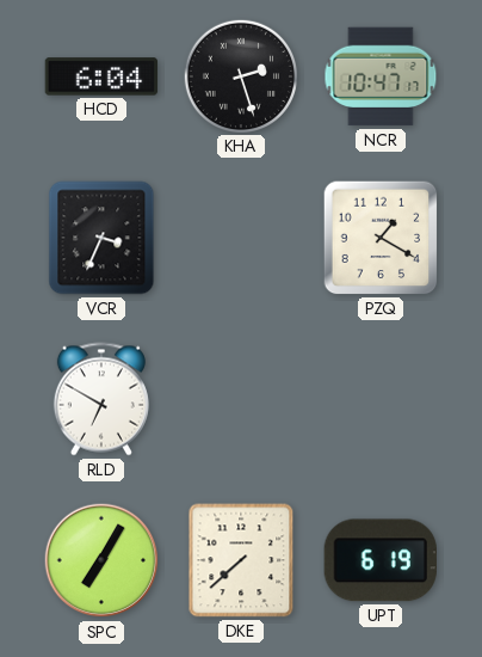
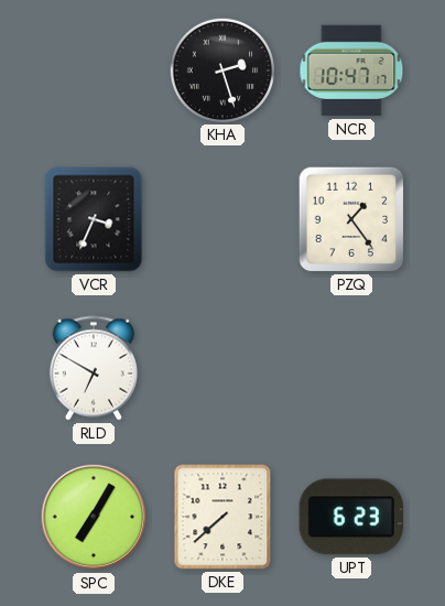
HCD: 6:04 -> none (101, 76)
PZQ: 1:20 -> 1:24 (351, 219)
UPT: 6:19 -> 6:23 (351, 517)
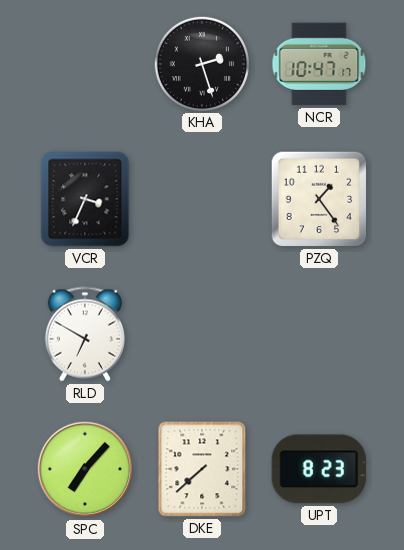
SPC: 7:05 -> 7:07 (85, 469)
UPT: 6:23 -> 8:23 (319, 469)
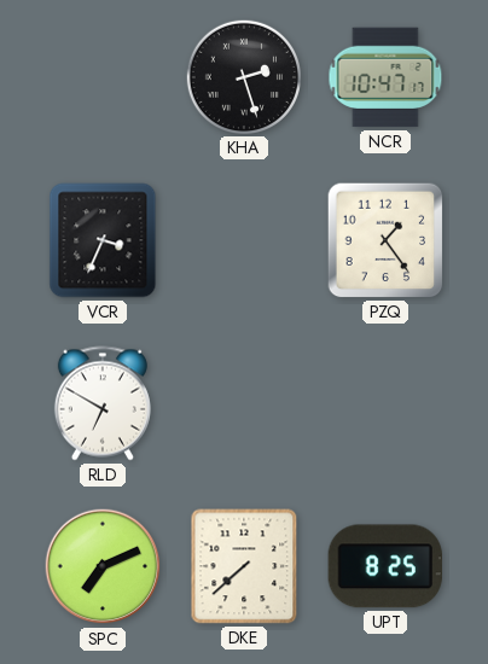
SPC: 7:07 -> 7:11 (103, 566)
UPT: 8:23 -> 8:25 (385, 566)
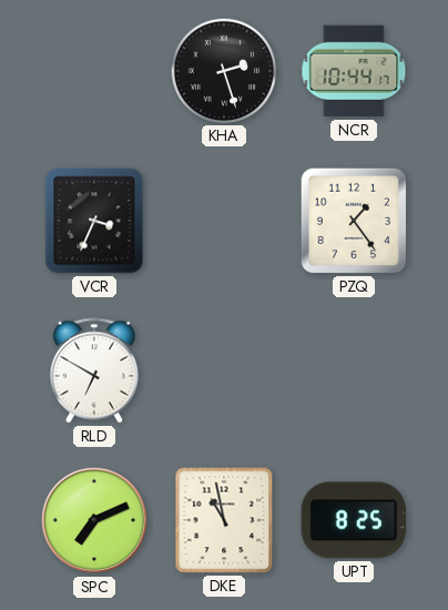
NCR: 10:47 -> 10:44 (354, 71)
DKE: 7:38 -> 10:58 (224, 520)
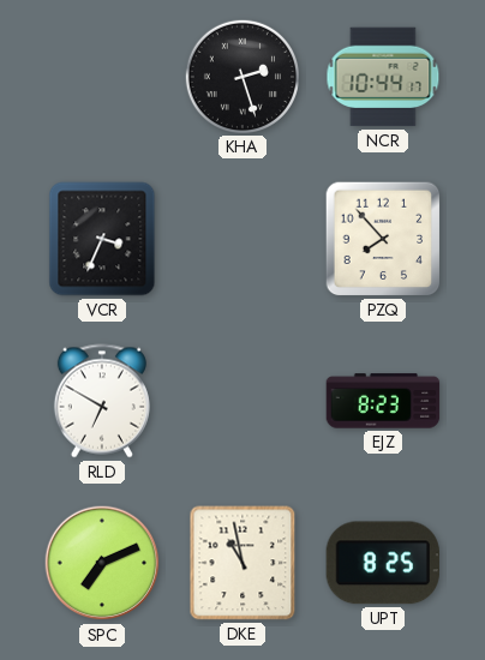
PZQ: 1:24 -> 7:53 (383, 239)
EJZ: none -> 8:23 (383, 401)
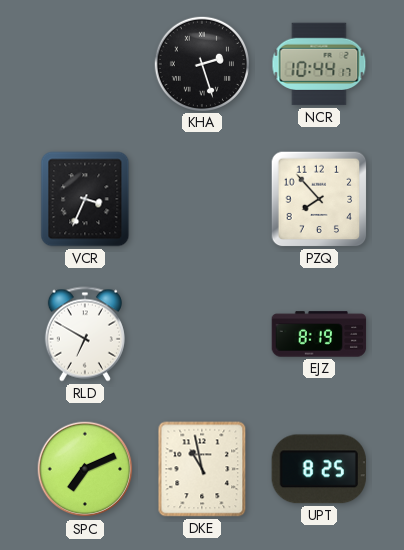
EJZ: 8:23 -> 8:19 (319, 334)
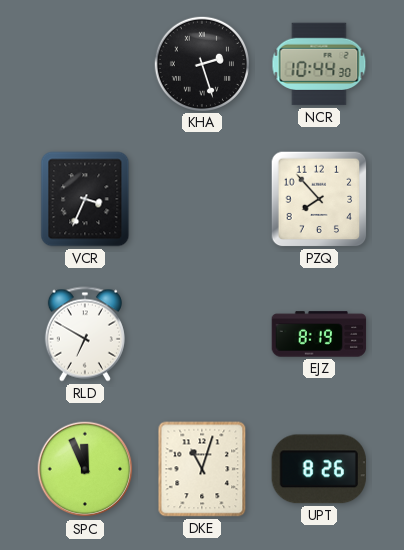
NCR: 10:44:17 -> 10:44:30 (319, 64)
SPC: 7:11 -> 11:56 (85, 469)
DKE: 10:58 -> 11:03 (202, 469)
UPT: 8:25 -> 8:26 (319, 469)
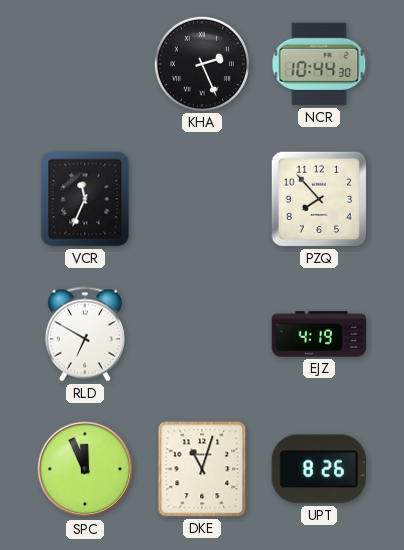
KHA: 2:27 -> 2:26 (201, 63)
VCR: 3:34 -> 11:34 (85, 199)
EJZ: 8:19 -> 4:19 (319, 334)
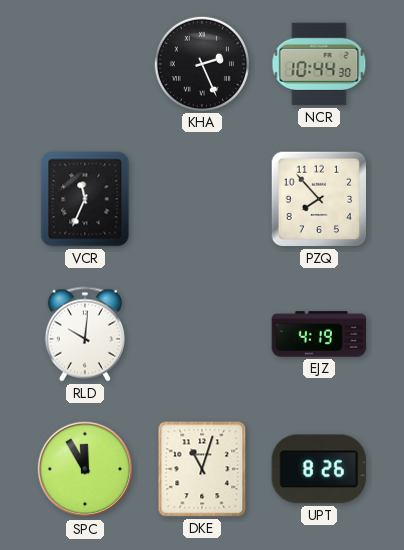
RLD: 6:50 -> 10:01 (85, 334)
SPC: 11:56 -> 11:55 (85, 469)
